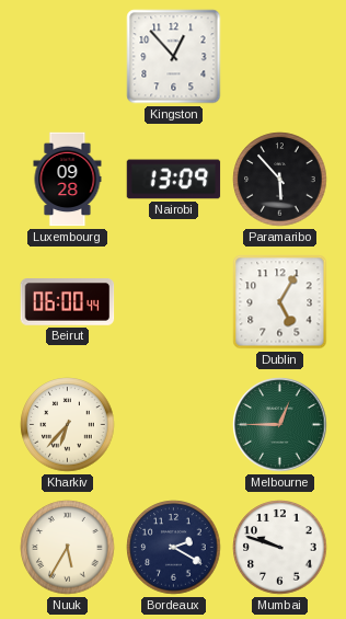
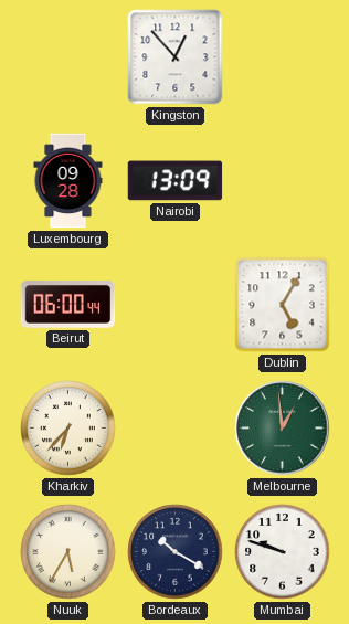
Paramaribo: 5:53 -> none (280, 180)
Melbourne: 12:45 -> 12:59 (283, 429)
Bordeaux: 2:20 -> 10:20 (176, 552)
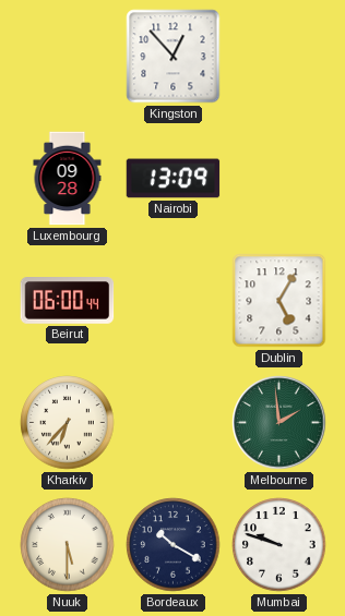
Melbourne: 12:59 -> 1:59 (279, 423)
Nuuk: 5:35 -> 5:30 (68, 545)
